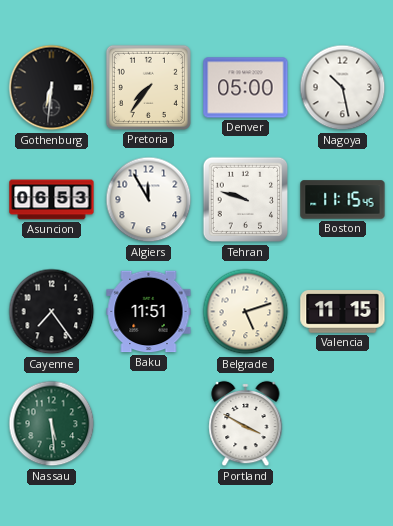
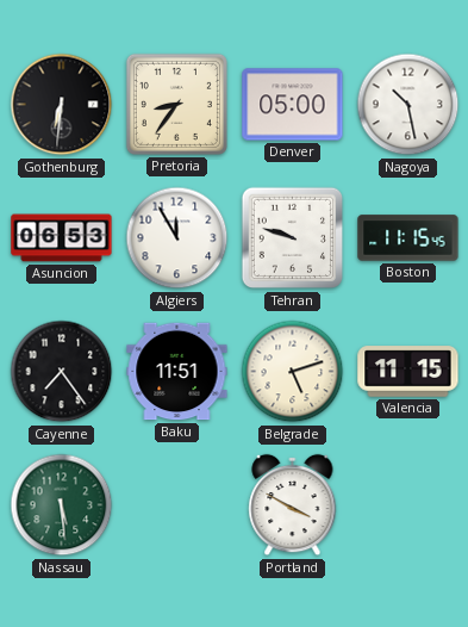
Pretoria: 7:36 -> 8:36 (176, 104)
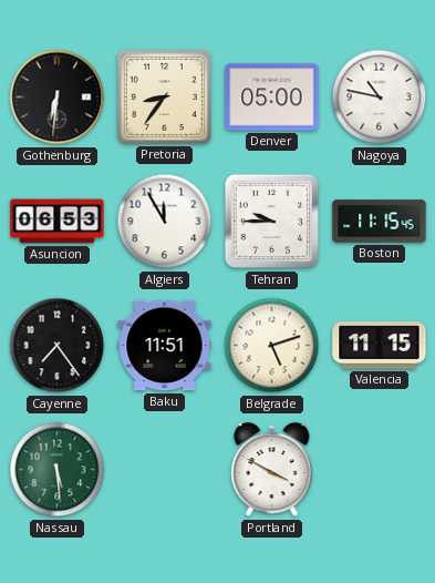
Nagoya: 10:28 -> 10:47 (380, 98)
Tehran: 9:48 -> 9:45 (272, 222)
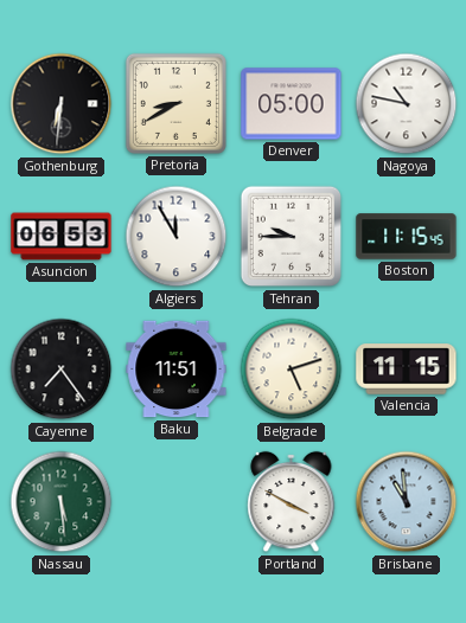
Pretoria: 8:36 -> 8:40 (175, 103)
Brisbane: none -> 10:59 (407, 502)
